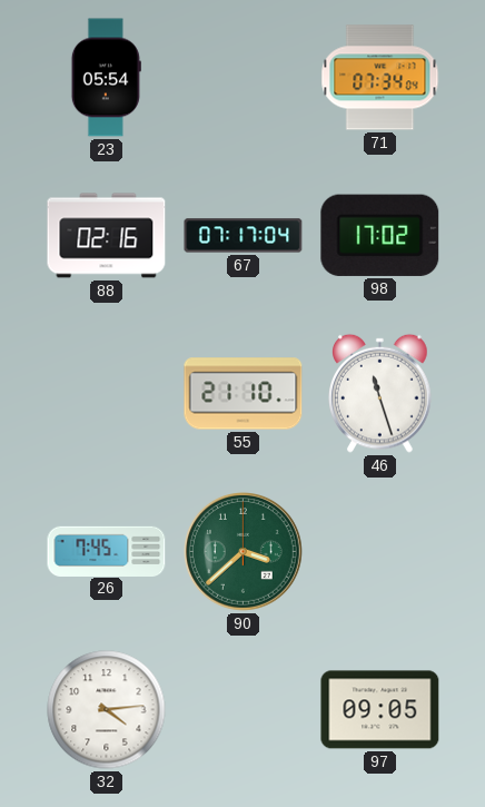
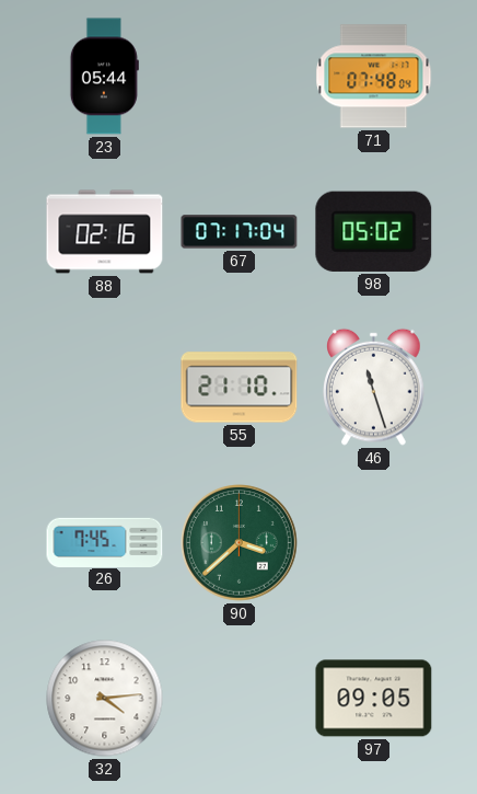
23: 05:54 -> 05:44 (104, 77)
71: 07:34 -> 07:48 (374, 77)
98: 17:02 -> 05:02 (374, 231)
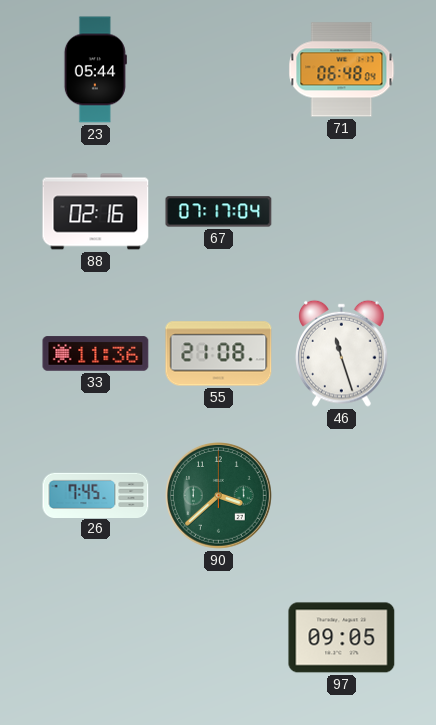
71: 07:48 -> 06:48 (342, 70)
98: 05:02 -> none (374, 231)
33: none -> 11:36 (96, 354)
55: 21:10 -> 21:08 (219, 354)
32: 4:14 -> none (105, 699)
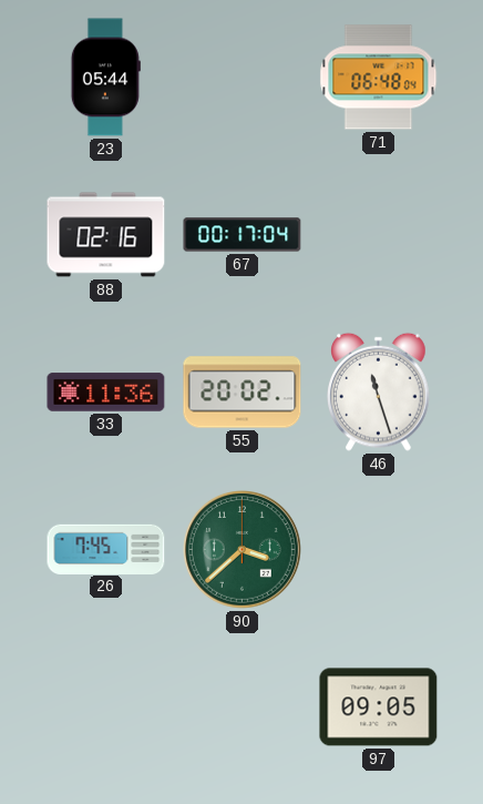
67: 07:17 -> 00:17 (243, 235)
55: 21:08 -> 20:02 (243, 393)
